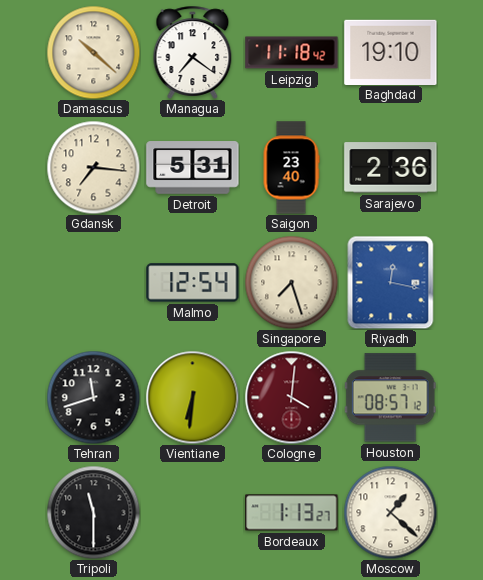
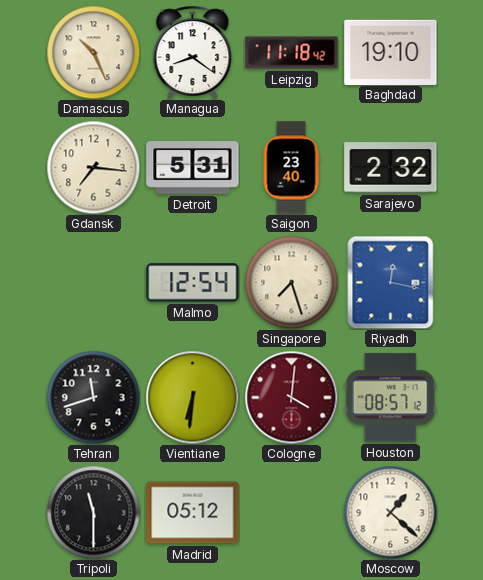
Damascus: 10:22 -> 10:26 (93, 52)
Managua: 7:21 -> 8:21 (193, 52)
Sarajevo: 2:36 -> 2:32 (391, 168)
Madrid: none -> 05:12 (193, 513)
Bordeaux: 1:13 -> none (292, 513)
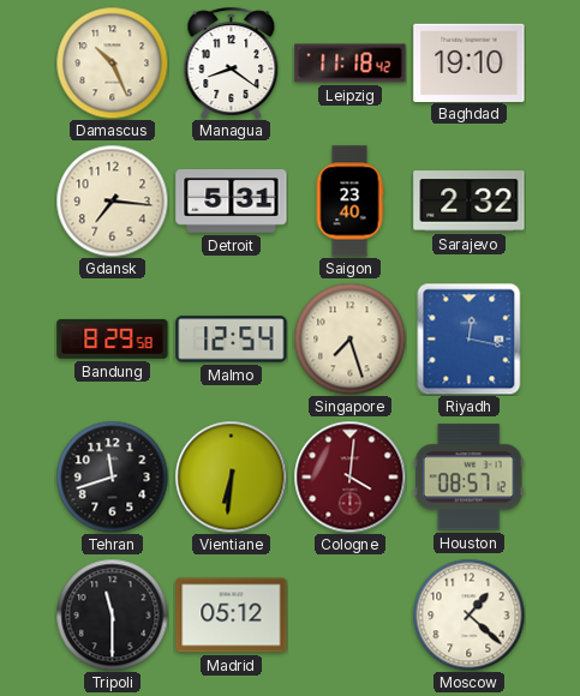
Bandung: none -> 8:29 (113, 338)
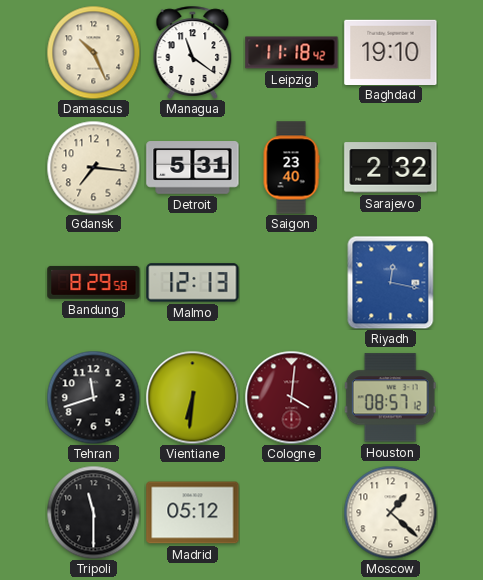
Managua: 8:21 -> 11:21 (193, 52)
Malmo: 12:54 -> 12:13 (193, 283)
Singapore: 7:27 -> none (349, 338)
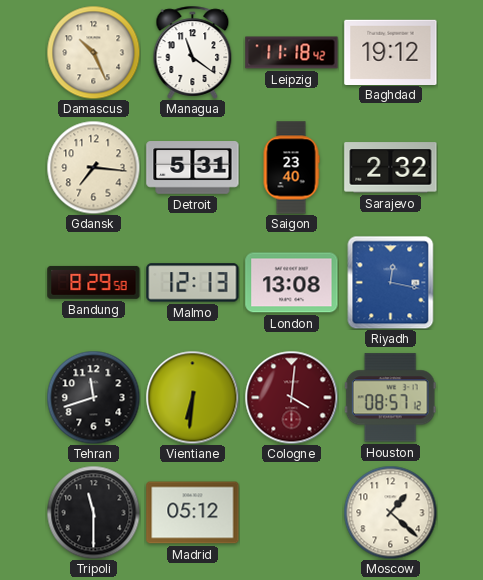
Baghdad: 19:10 -> 19:12 (391, 52)
London: none -> 13:08 (292, 283)
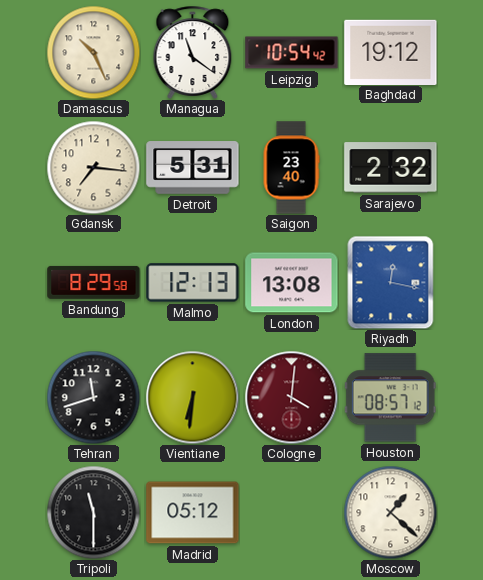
Leipzig: 11:18 -> 10:54 (292, 53)
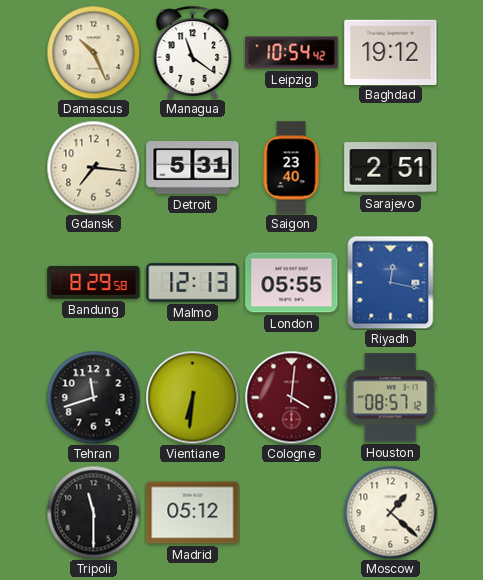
Sarajevo: 2:32 -> 2:51 (391, 168)
London: 13:08 -> 05:55 (292, 283)
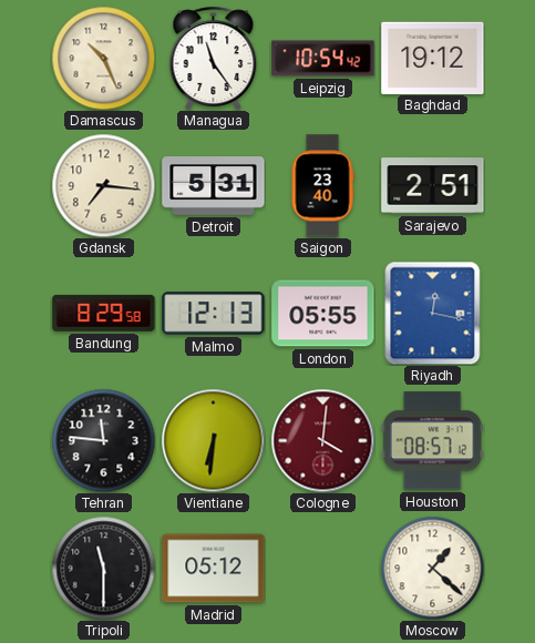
Managua: 11:21 -> 11:24 (214, 58)
Tehran: 11:42 -> 11:46 (103, 440)
